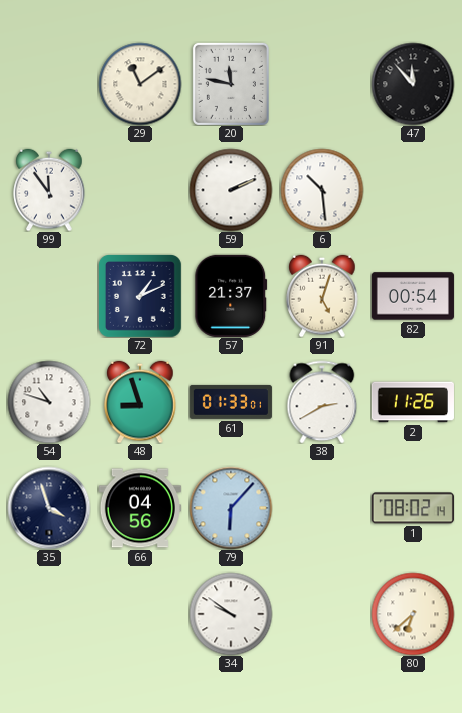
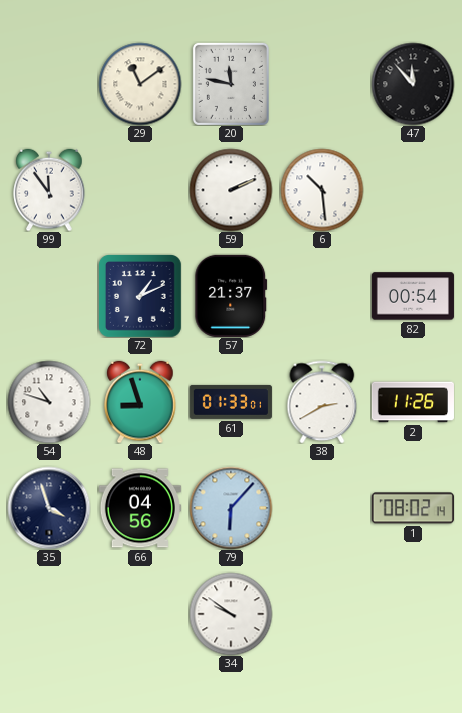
91: 5:03 -> none (322, 296)
80: 6:38 -> none (413, 614)
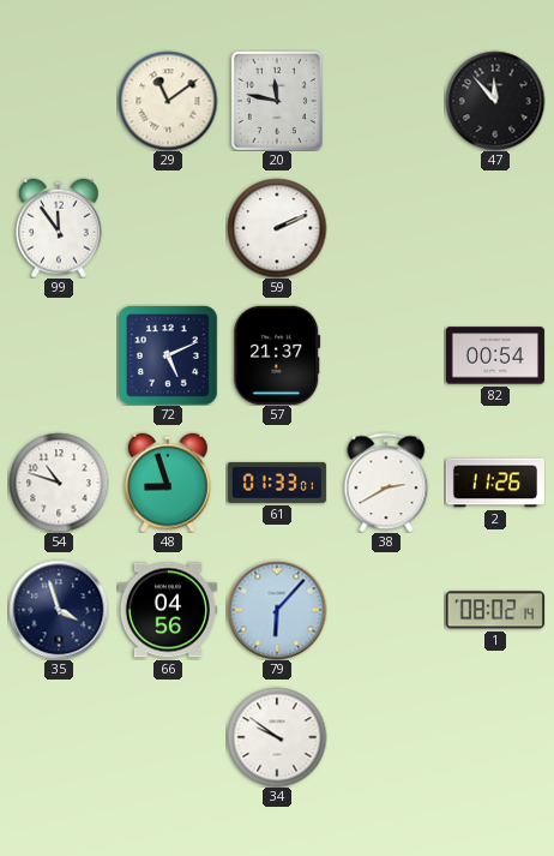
6: 10:29 -> none (322, 190)
72: 1:11 -> 5:11 (168, 355)
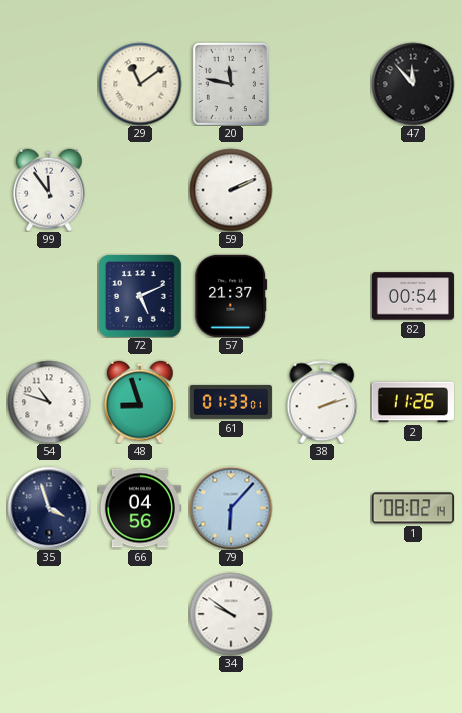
38: 2:40 -> 2:12 (322, 402)
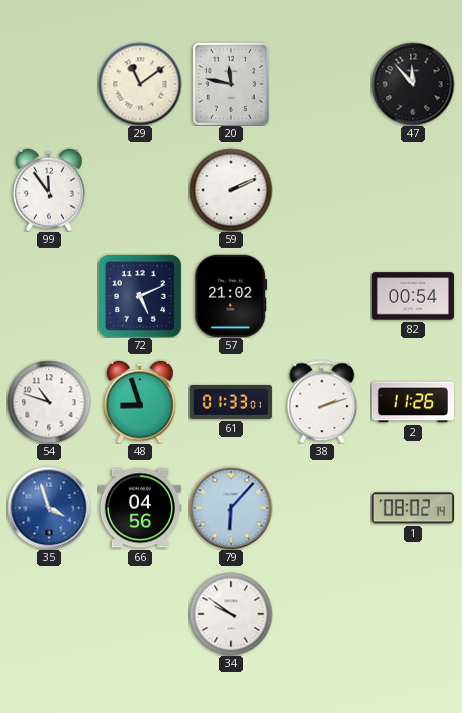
57: 21:37 -> 21:02 (231, 296)
35 dial: navy -> blue (49, 508)
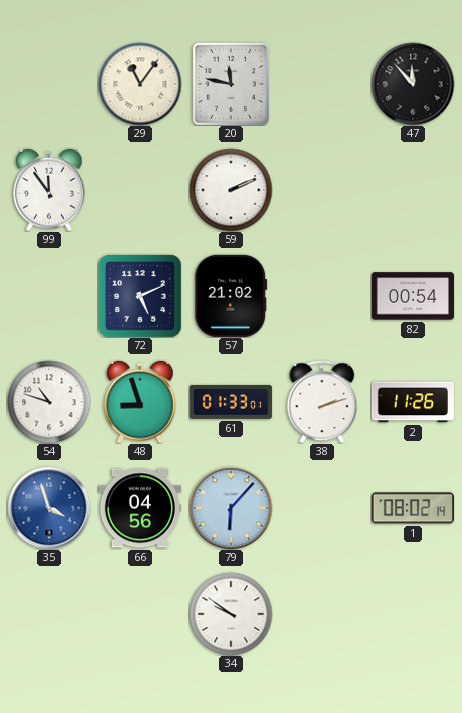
29: 11:09 -> 11:06 (140, 84)
